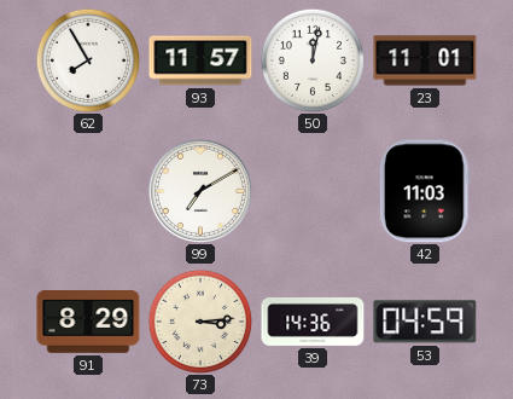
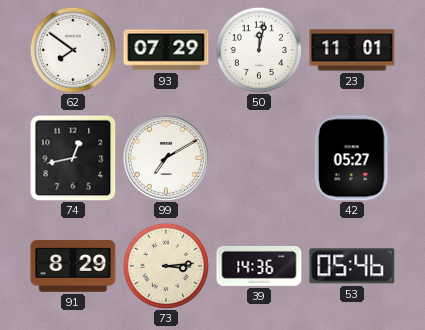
62: 7:55 -> 7:51 (73, 50)
93: 11:57 -> 07:29 (166, 50)
74: none -> 12:43 (73, 158)
42: 11:03 -> 05:27 (352, 158)
53: 04:59 -> 05:46 (352, 266)
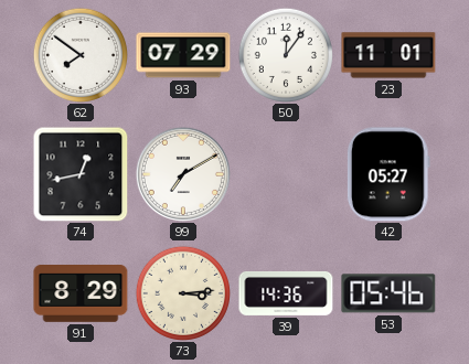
50: 12:02 -> 12:06 (286, 55)
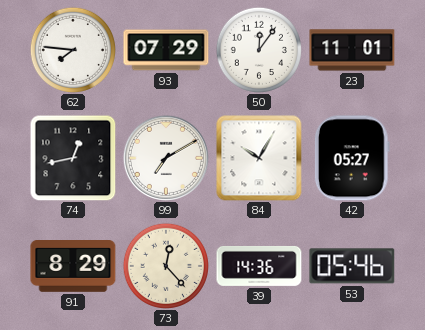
62: 7:51 -> 7:46 (73, 50)
84: none -> 10:05 (259, 158)
73: 3:14 -> 12:23 (166, 266)
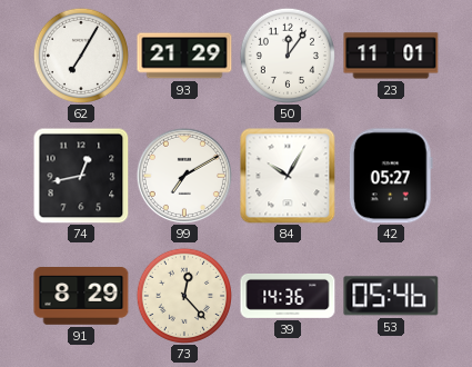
62: 7:46 -> 7:05 (81, 56)
93: 07:29 -> 21:29 (184, 56)
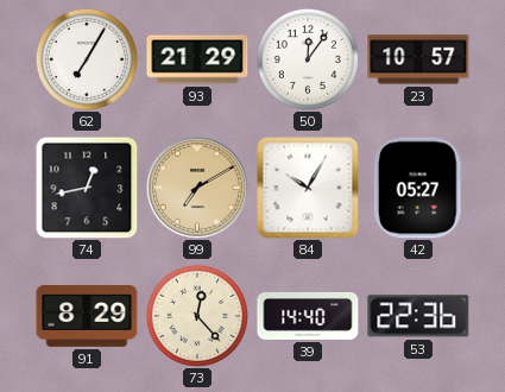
23: 11:01 -> 10:57 (418, 59)
99 dial: white -> champagne (197, 188)
39: 14:36 -> 14:40 (308, 316)
53: 05:46 -> 22:36 (418, 316)
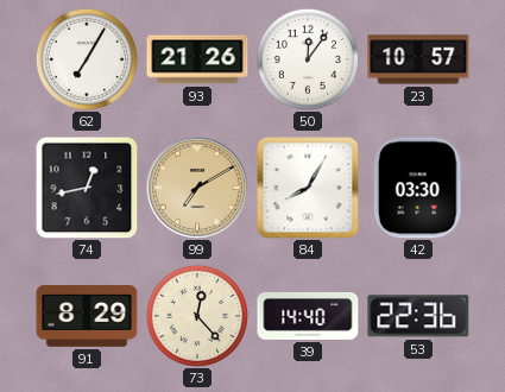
93: 21:29 -> 21:26 (197, 59)
84: 10:05 -> 8:05 (308, 188)
42: 05:27 -> 03:30 (418, 188)
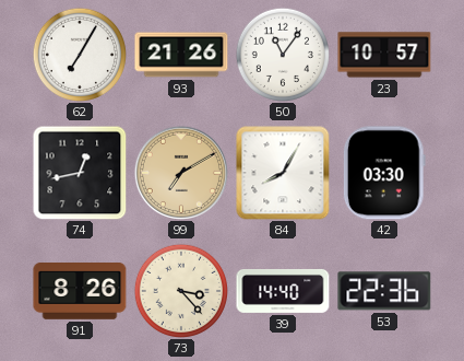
50: 12:06 -> 11:06 (283, 55)
91: 8:29 -> 8:26 (80, 292)
73: 12:23 -> 3:23 (181, 291)
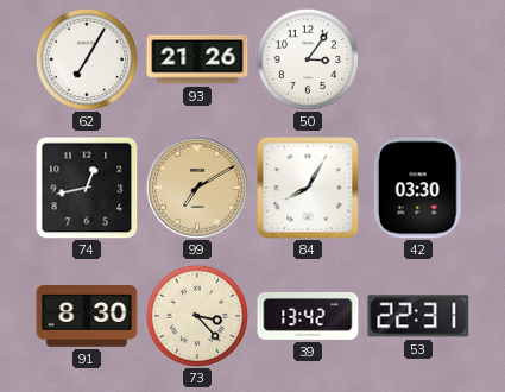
50: 11:06 -> 3:06 (308, 59)
23: 10:57 -> none (384, 55)
91: 8:26 -> 8:30 (87, 317)
39: 14:40 -> 13:42 (308, 316)
53: 22:36 -> 22:31 (418, 316)
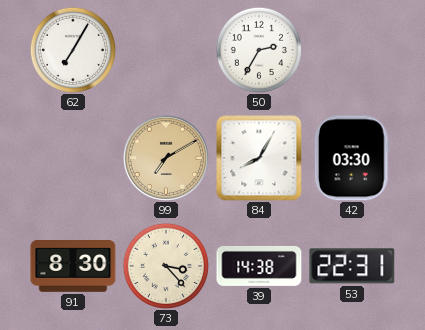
93: 21:26 -> none (197, 59)
50: 3:06 -> 2:35 (259, 50)
74: 12:43 -> none (87, 188)
39: 13:42 -> 14:38 (259, 266)
